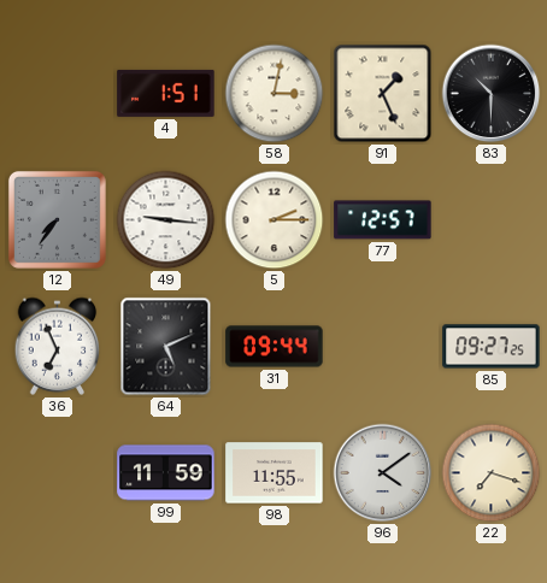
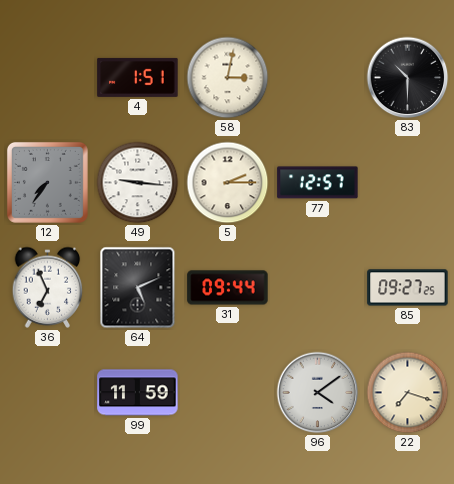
91: 1:26 -> none (383, 94)
98: 11:55 -> none (275, 473)
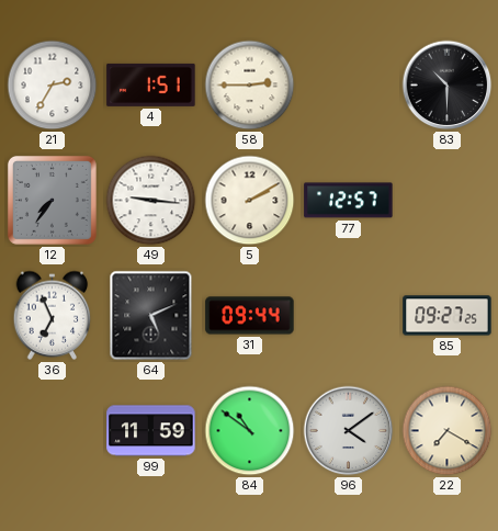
21: none -> 2:35 (53, 86)
58: 3:02 -> 2:45 (250, 86)
5: 2:15 -> 2:10 (250, 201)
84: none -> 10:51 (250, 431)
22: 7:18 -> 7:20 (448, 431)
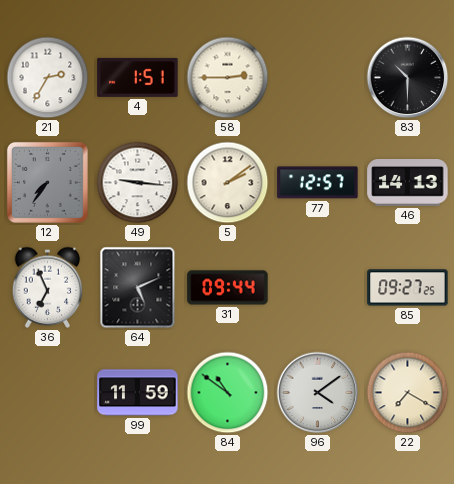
5: 2:10 -> 2:09 (228, 183)
46: none -> 14:13 (408, 183)
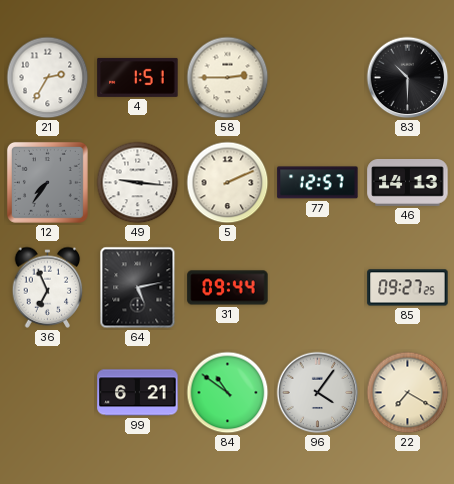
5: 2:09 -> 2:11 (228, 183)
64: 5:11 -> 5:13 (138, 288)
99: 11:59 -> 6:21 (138, 393)
96: 4:09 -> 4:06 (318, 393)
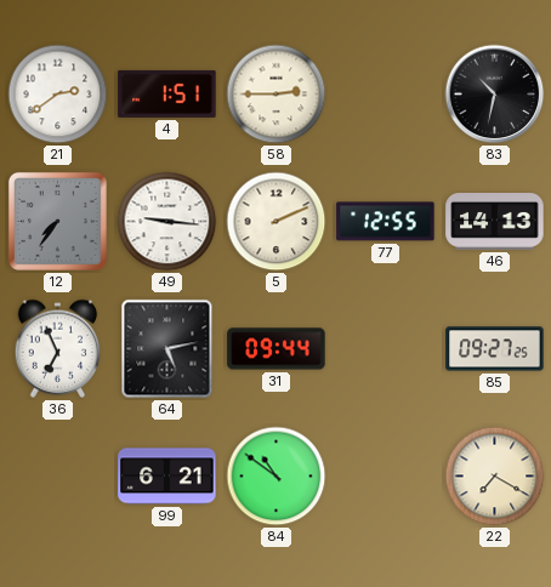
21: 2:35 -> 2:39 (58, 95)
83: 10:30 -> 10:32 (495, 95)
77: 12:57 -> 12:55 (386, 222)
96: 4:06 -> none (318, 393)
